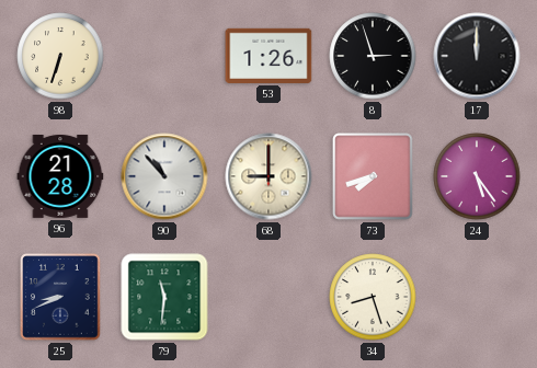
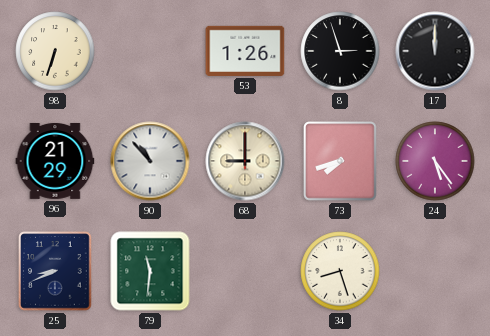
96: 21:28 -> 21:29 (55, 161)
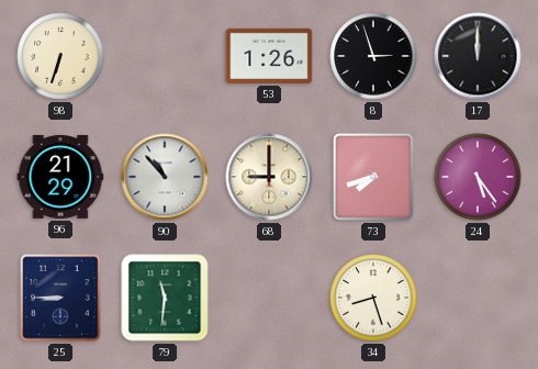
25: 8:41 -> 8:45 (60, 298)
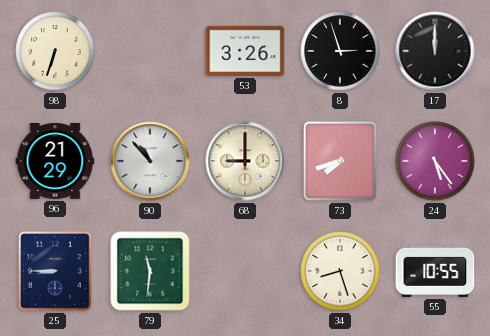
53: 1:26 -> 3:26 (245, 51)
55: none -> 10:55 (435, 271)
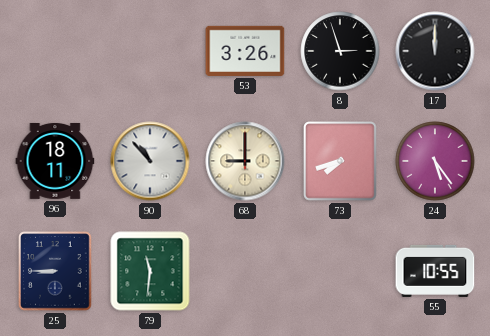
98: 6:33 -> none (55, 51)
96: 21:29 -> 18:11 (55, 161)
34: 8:27 -> none (340, 271)
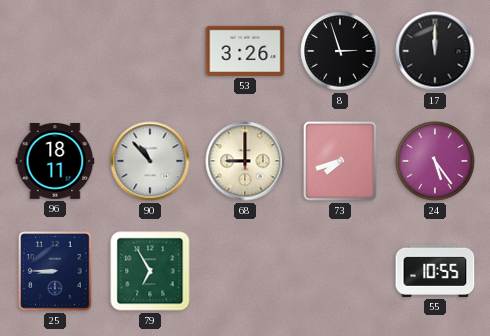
79: 11:31 -> 6:55 (150, 271)
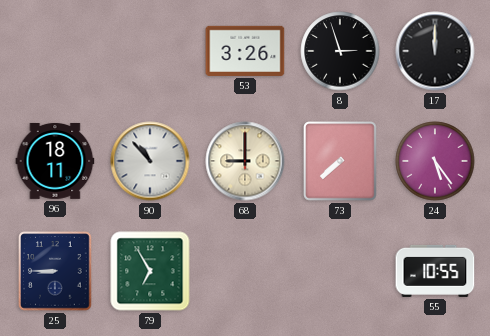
73: 7:42 -> 7:38 (340, 161)
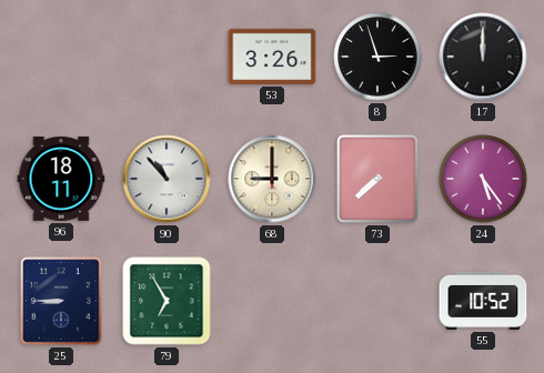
55: 10:55 -> 10:52 (483, 301)
